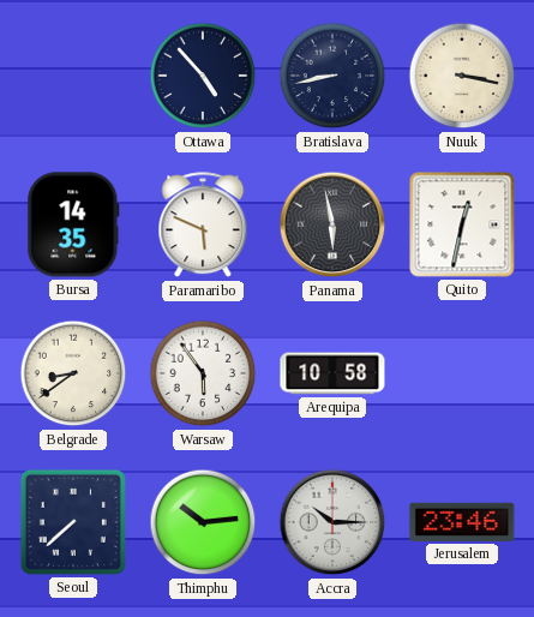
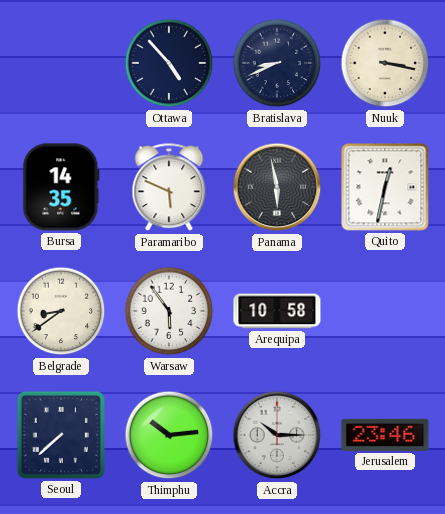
Bratislava: 8:43 -> 8:41 (277, 63)
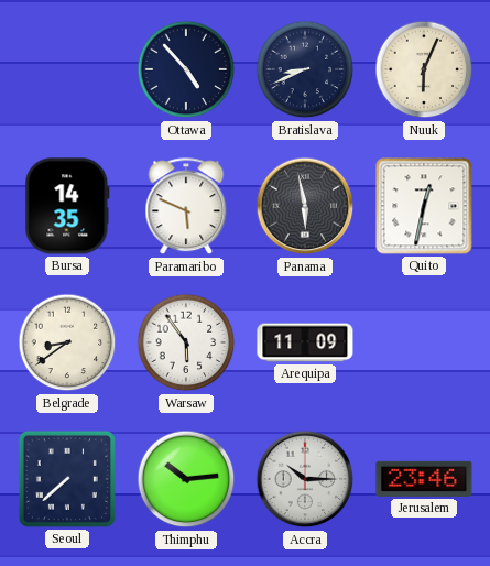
Nuuk: 3:17 -> 6:04 (424, 69)
Arequipa: 10:58 -> 11:09 (305, 342)
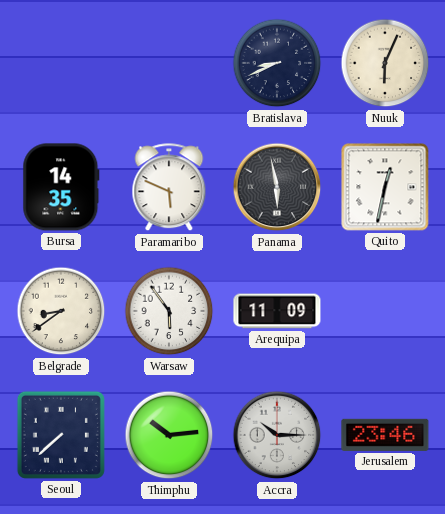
Ottawa: 4:53 -> none (186, 69)
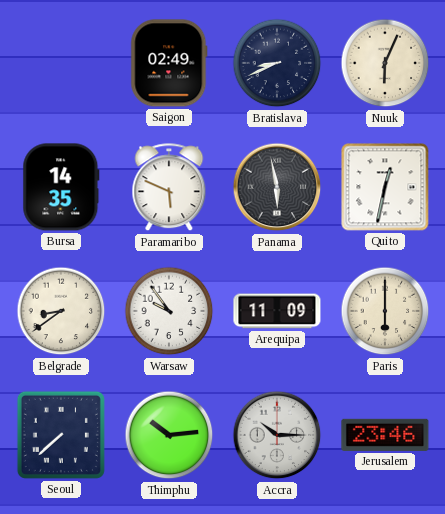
Saigon: none -> 02:49 (169, 63)
Warsaw: 5:54 -> 9:54 (169, 311)
Paris: none -> 6:00 (385, 311)
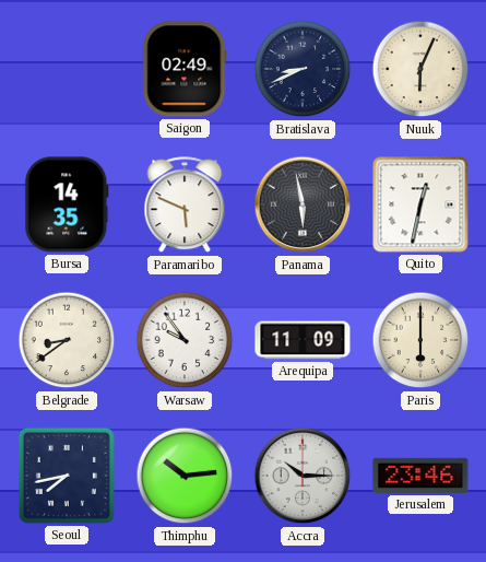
Seoul: 7:38 -> 7:43 (67, 476)
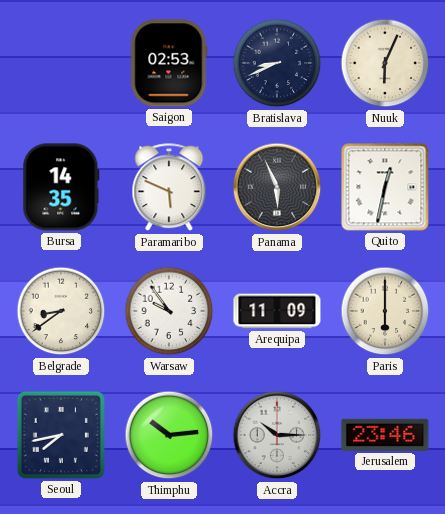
Saigon: 02:49 -> 02:53 (169, 63)
Panama: 5:58 -> 5:56 (277, 187)
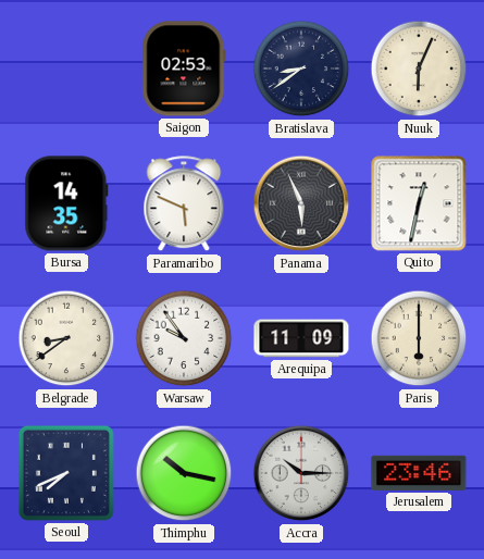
Bratislava: 8:41 -> 8:39 (301, 69)
Seoul: 7:43 -> 7:41 (66, 473)
Thimphu: 10:14 -> 10:17 (184, 473)
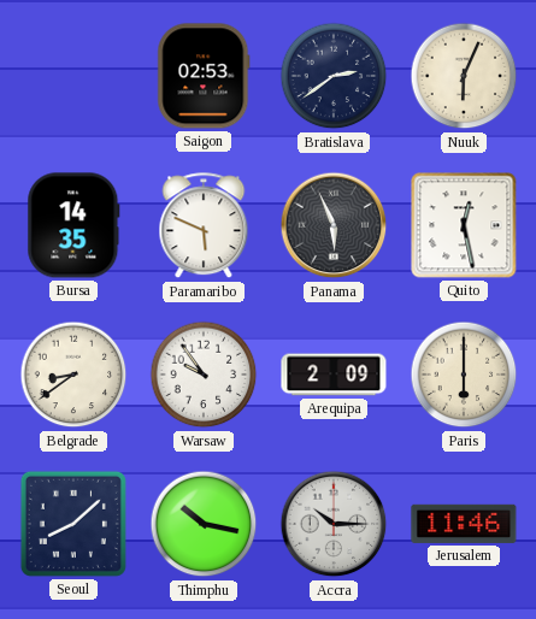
Bratislava: 8:39 -> 2:39 (334, 76)
Quito: 12:32 -> 12:28 (464, 225)
Arequipa: 11:09 -> 2:09 (334, 375)
Seoul: 7:41 -> 8:08 (73, 524)
Jerusalem: 23:46 -> 11:46 (464, 524)
